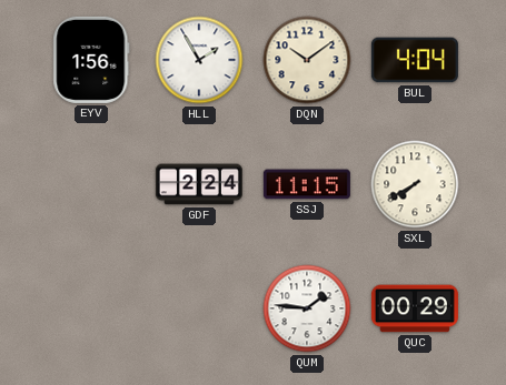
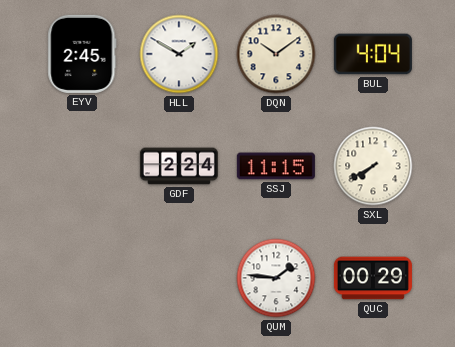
EYV: 1:56 -> 2:45 (82, 54)
HLL: 1:55 -> 1:50 (179, 54)
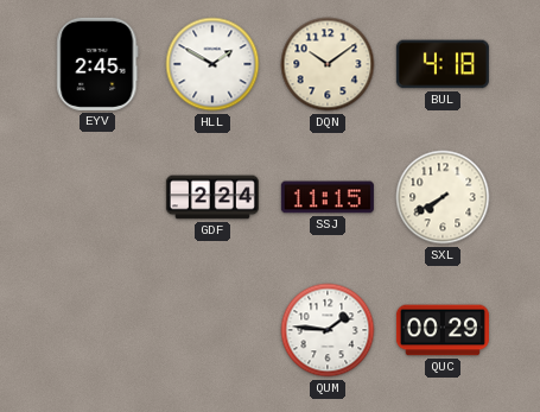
BUL: 4:04 -> 4:18 (443, 64)
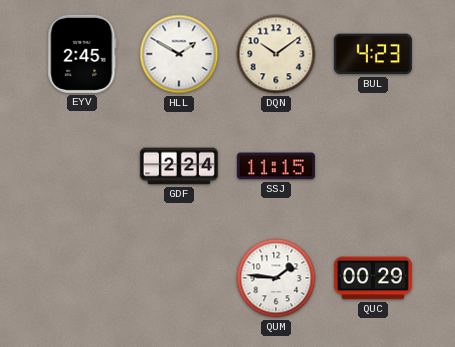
BUL: 4:18 -> 4:23 (373, 54)
SXL: 7:40 -> none (443, 197)
